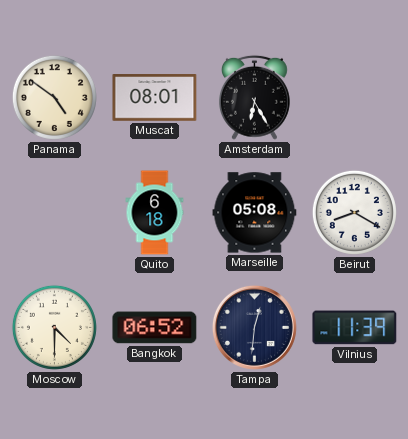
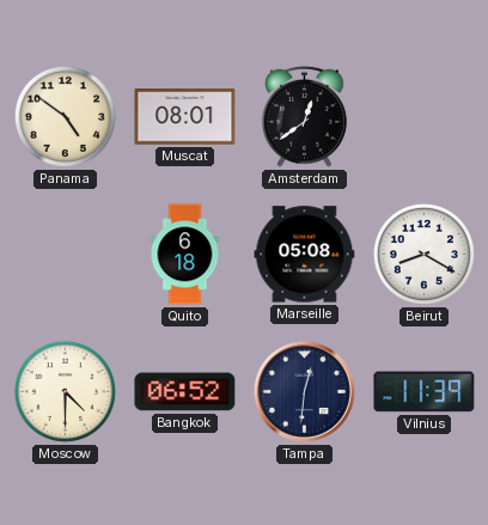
Amsterdam: 6:25 -> 12:39 (304, 116)
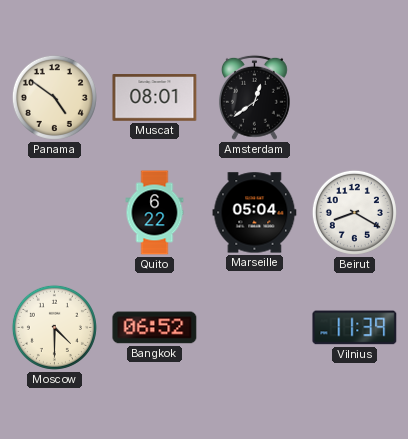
Quito: 6:18 -> 6:22 (155, 213)
Marseille: 05:08 -> 05:04 (255, 213)
Tampa: 12:31 -> none (304, 391)
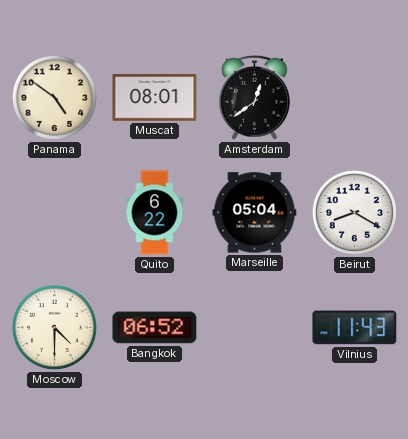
Vilnius: 11:39 -> 11:43 (355, 328)
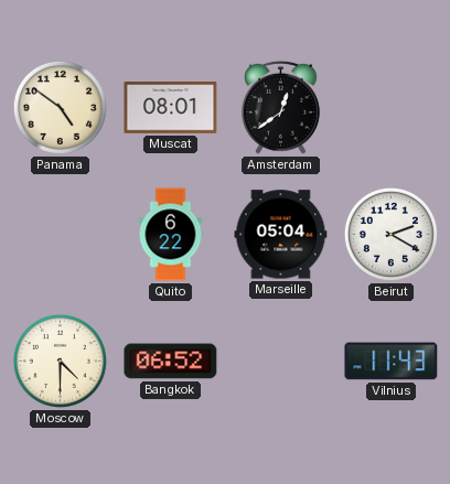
Beirut: 8:20 -> 2:20 (390, 234)
